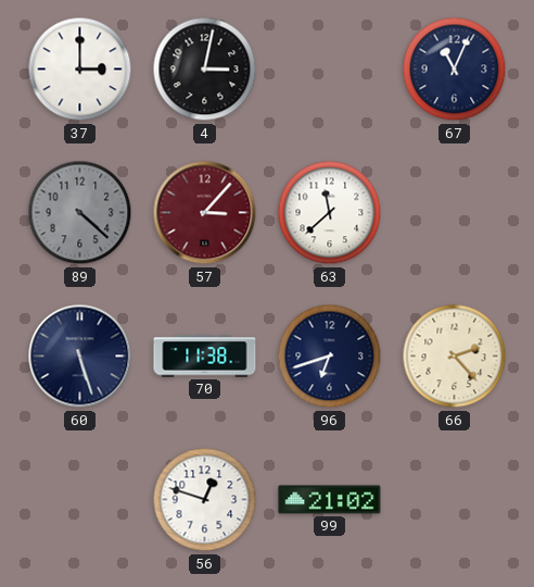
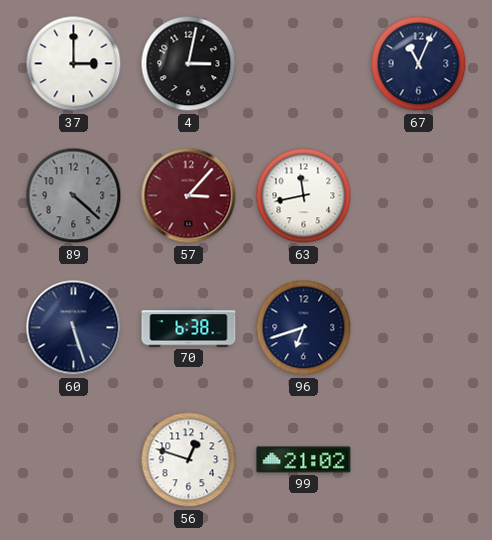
63: 11:38 -> 11:43 (304, 196)
70: 11:38 -> 6:38 (189, 328)
66: 2:23 -> none (455, 357)
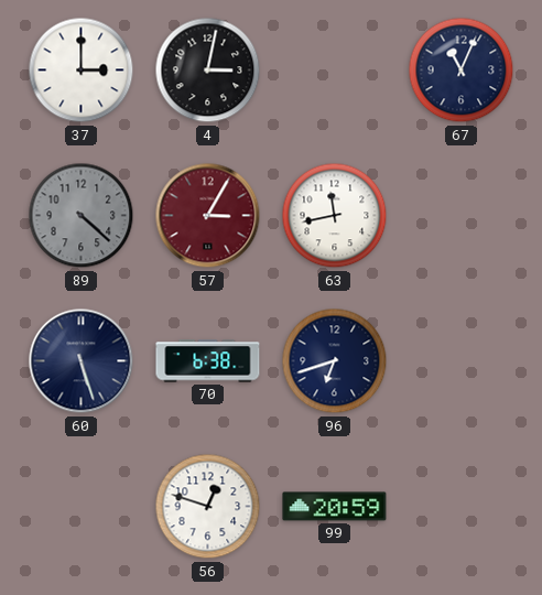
57: 3:07 -> 3:05 (208, 216)
99: 21:02 -> 20:59 (335, 507)
